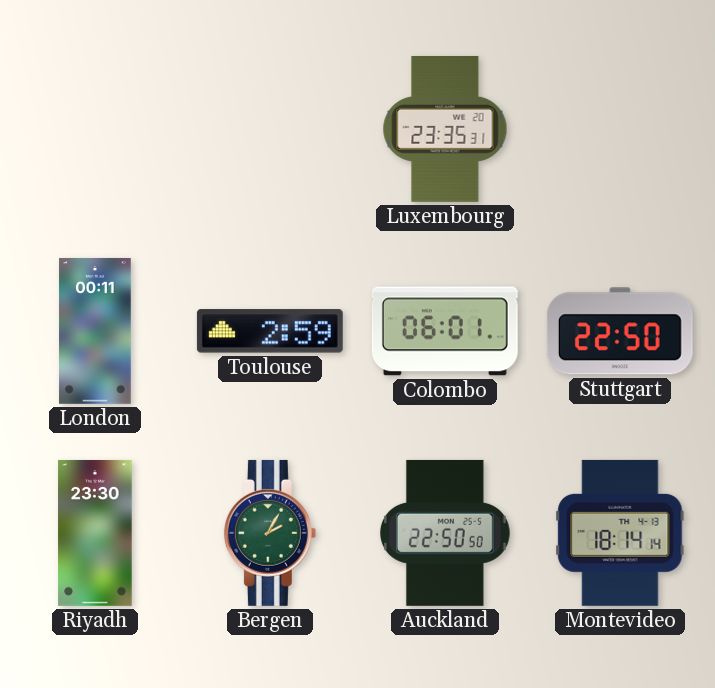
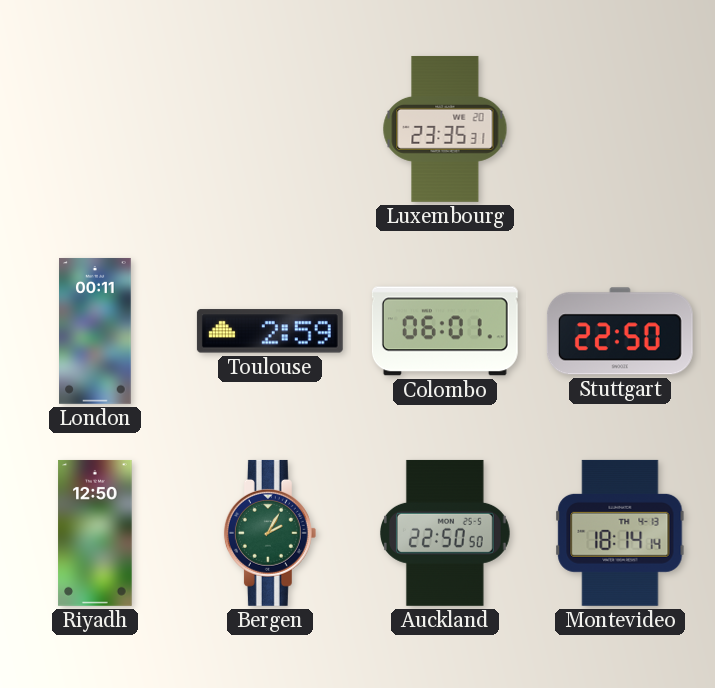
Riyadh: 23:30 -> 12:50 (95, 533)
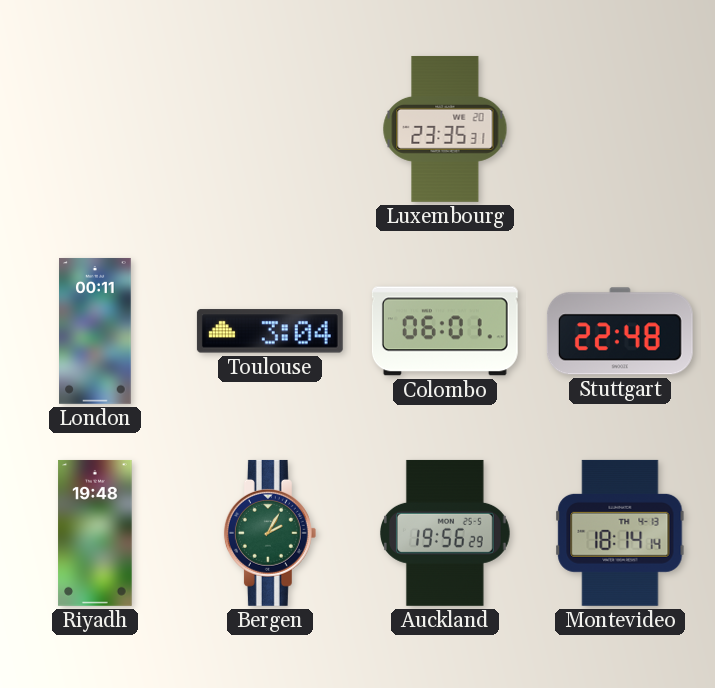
Toulouse: 2:59 -> 3:04 (270, 331)
Stuttgart: 22:50 -> 22:48 (620, 331)
Riyadh: 12:50 -> 19:48 (95, 533)
Auckland: 22:50 -> 19:56 (445, 533)
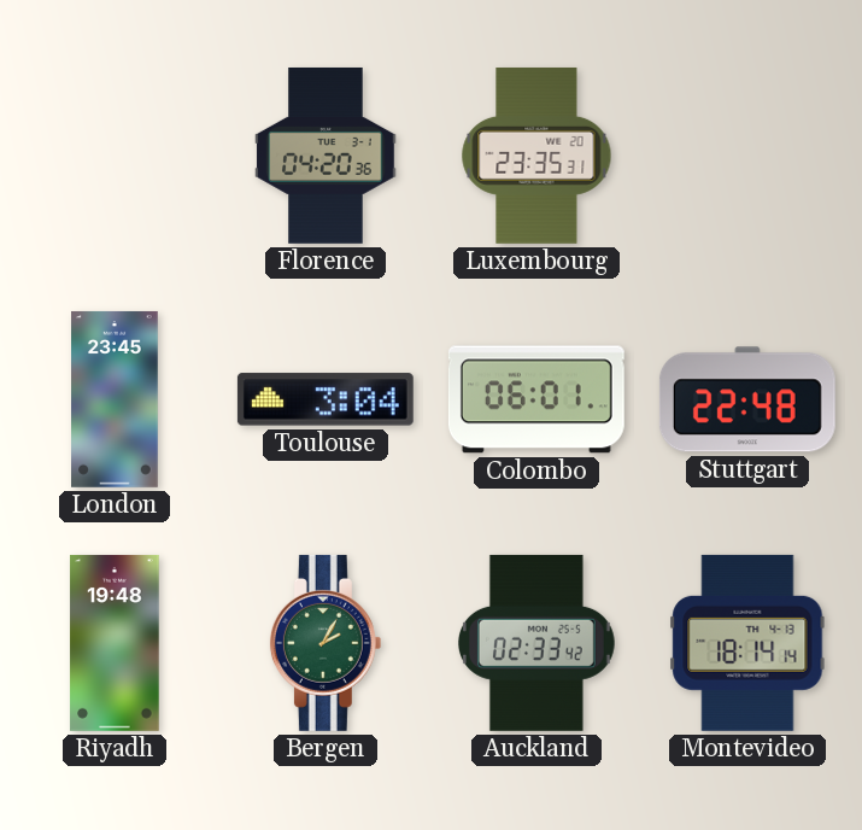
Florence: none -> 04:20 (326, 156)
London: 00:11 -> 23:45 (115, 399)
Auckland: 19:56 -> 02:33 (536, 643)
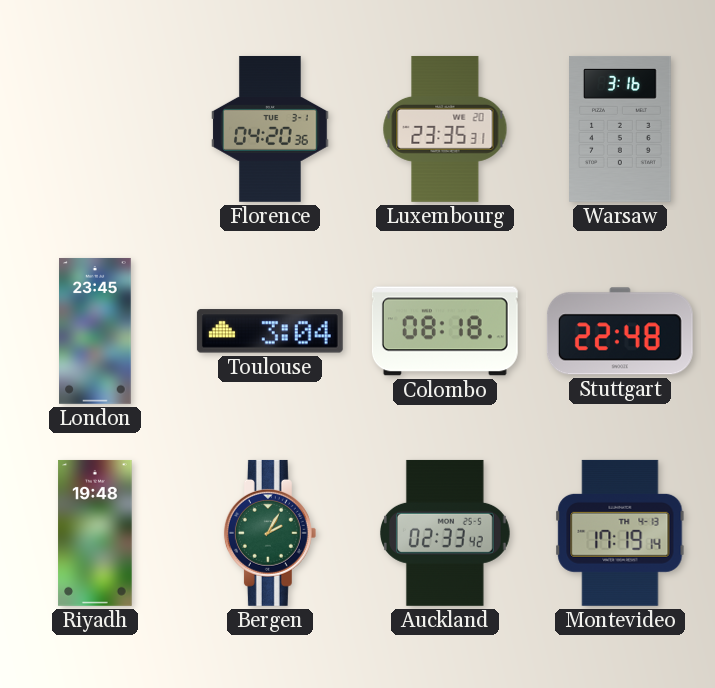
Warsaw: none -> 3:16 (620, 129)
Colombo: 06:01 -> 08:18 (445, 331)
Montevideo: 18:14 -> 17:19 (620, 533)
